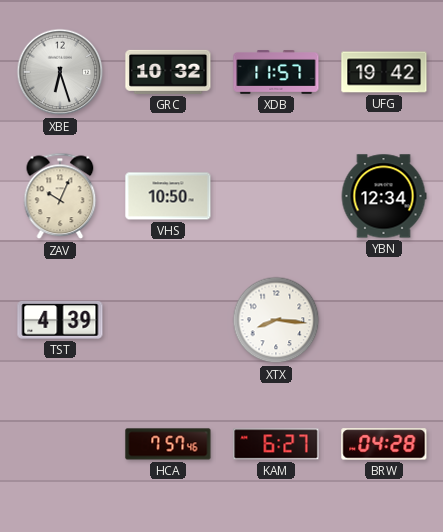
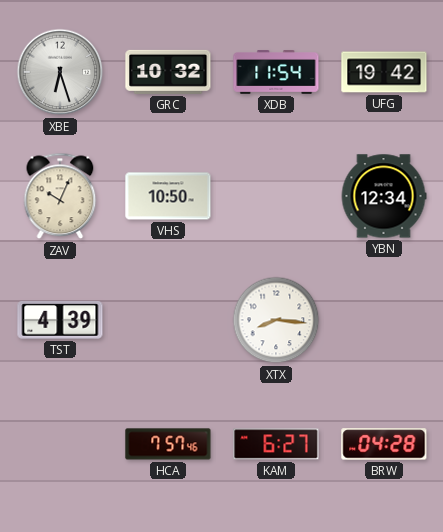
XDB: 11:57 -> 11:54 (276, 72)
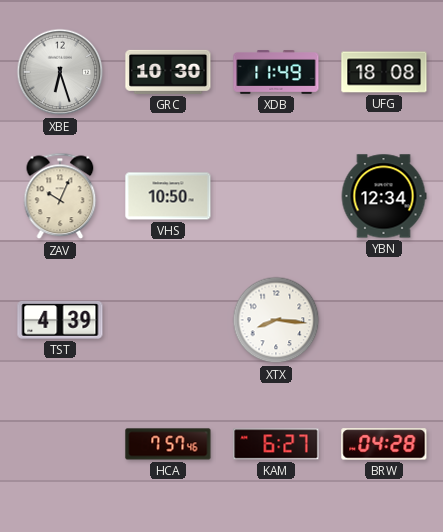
GRC: 10:32 -> 10:30 (168, 72)
XDB: 11:54 -> 11:49 (276, 72)
UFG: 19:42 -> 18:08 (384, 72)
